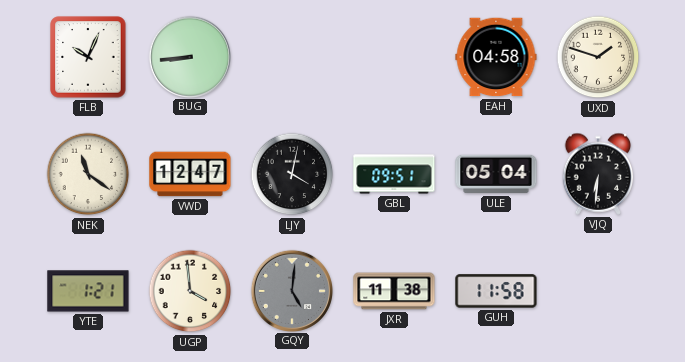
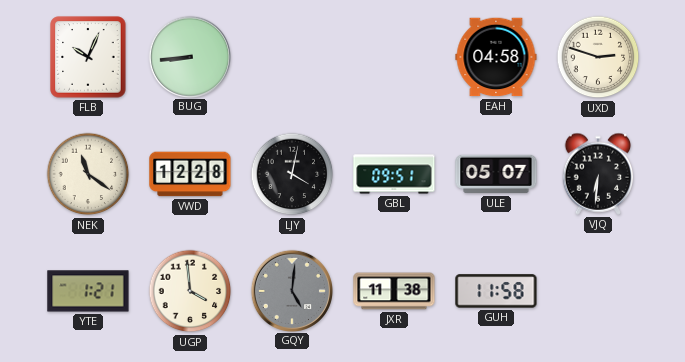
UXD: 1:48 -> 2:48 (598, 57)
VWD: 12:47 -> 12:28 (190, 174)
ULE: 05:04 -> 05:07 (496, 174)
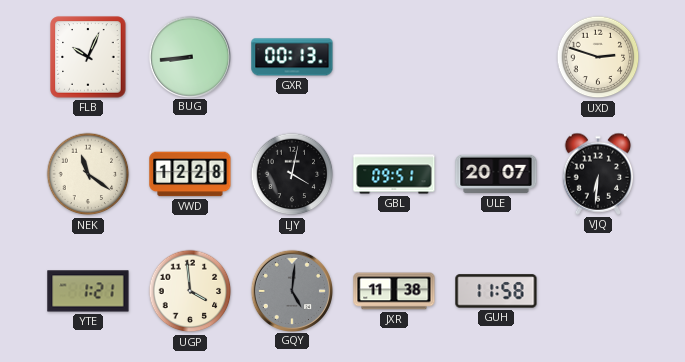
GXR: none -> 00:13 (292, 57)
EAH: 04:58 -> none (496, 57)
ULE: 05:07 -> 20:07 (496, 174)
